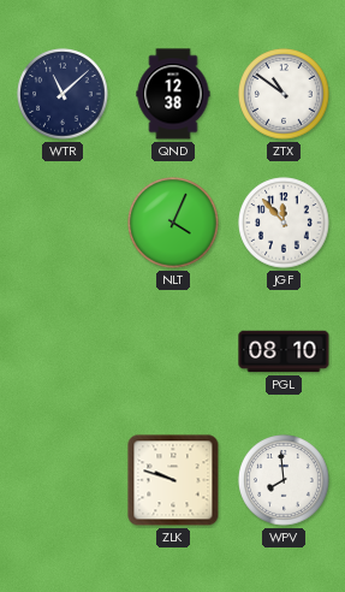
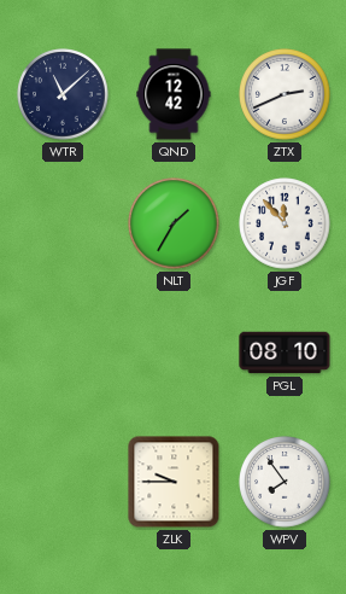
QND: 12:38 -> 12:42 (174, 94)
ZTX: 10:51 -> 2:41 (285, 94)
NLT: 4:04 -> 1:35 (174, 223)
ZLK: 9:48 -> 9:45 (174, 482)
WPV: 7:59 -> 7:54 (285, 482)
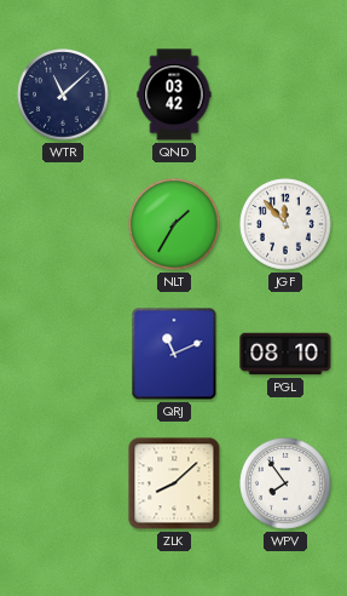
QND: 12:42 -> 03:42 (174, 94)
ZTX: 2:41 -> none (285, 94)
QRJ: none -> 11:11 (174, 354)
ZLK: 9:45 -> 8:08 (174, 483)
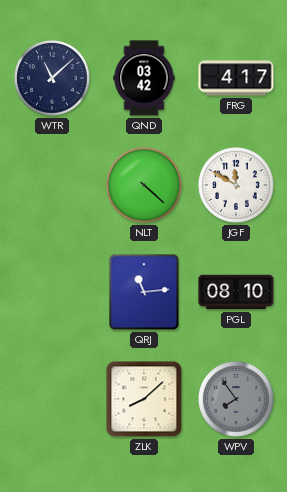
FRG: none -> 4:17 (236, 78)
NLT: 1:35 -> 4:22 (144, 185)
JGF: 11:53 -> 11:50 (236, 185)
QRJ: 11:11 -> 11:14 (144, 292)
WPV dial: white -> grey (236, 399)
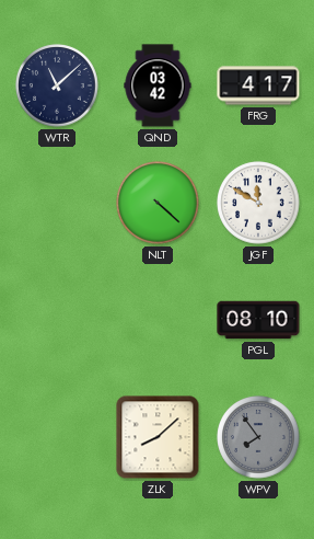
QRJ: 11:14 -> none (144, 292)
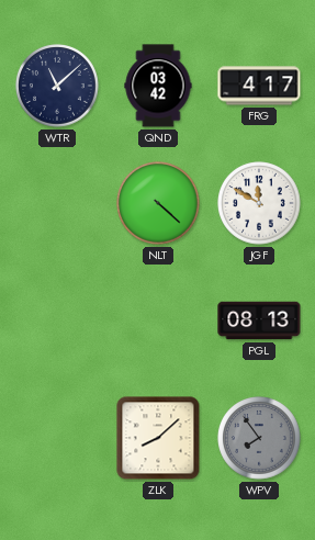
PGL: 08:10 -> 08:13 (259, 320)
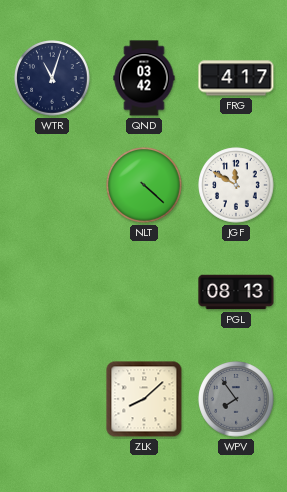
WTR: 11:08 -> 11:03 (52, 78)
